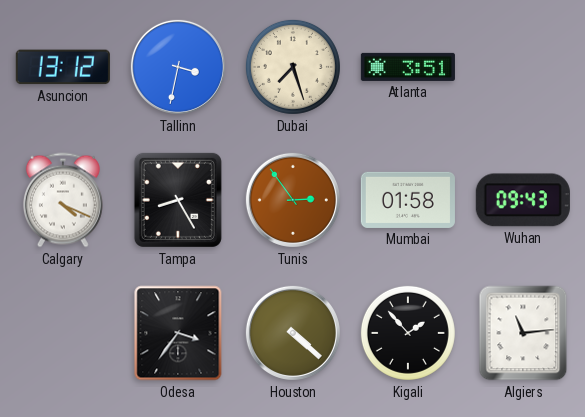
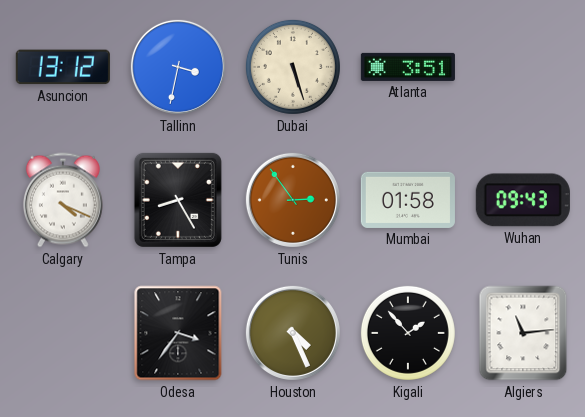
Dubai: 7:27 -> 5:27 (293, 67)
Houston: 4:22 -> 4:26 (293, 333)
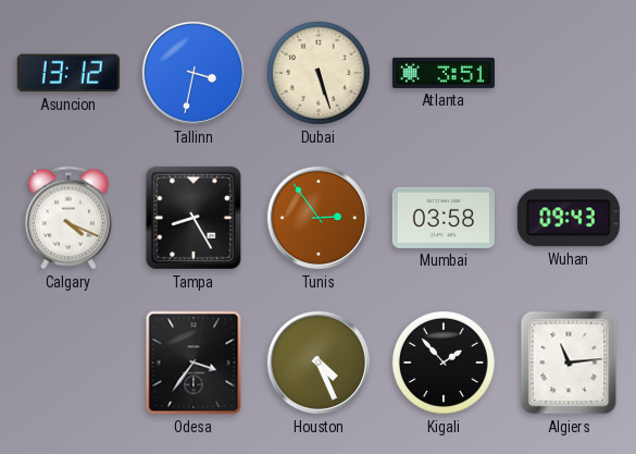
Mumbai: 01:58 -> 03:58 (444, 218)
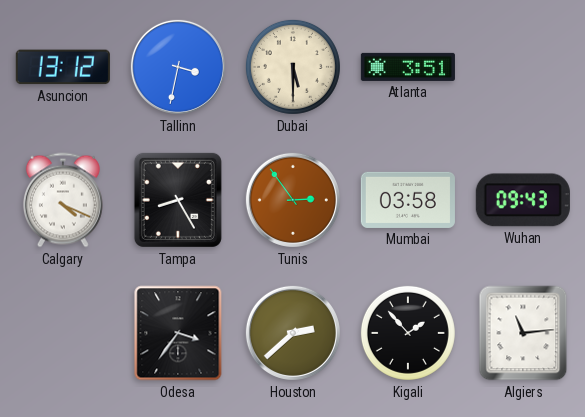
Dubai: 5:27 -> 5:30 (293, 67)
Houston: 4:26 -> 2:38 (293, 333)
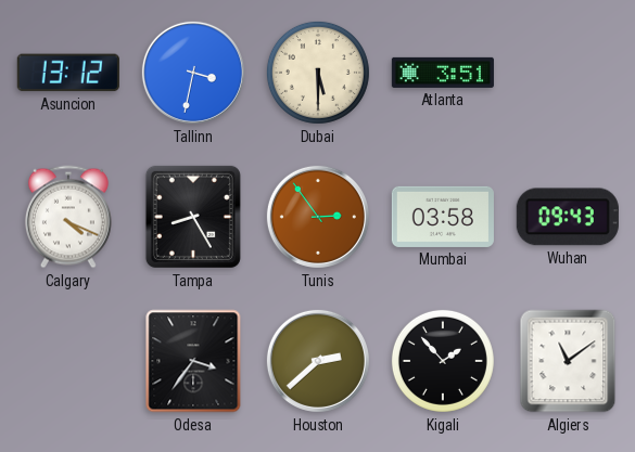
Algiers: 11:14 -> 11:09 (568, 361)
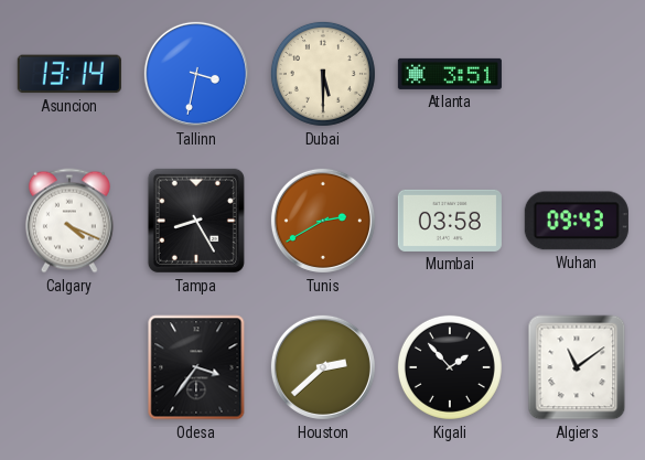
Asuncion: 13:12 -> 13:14 (69, 74)
Tunis: 2:54 -> 2:40 (323, 221)
